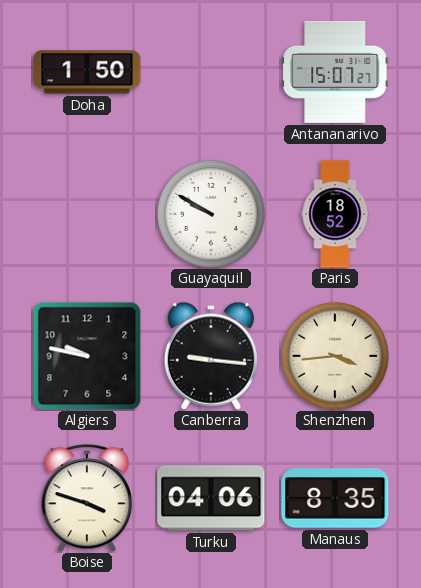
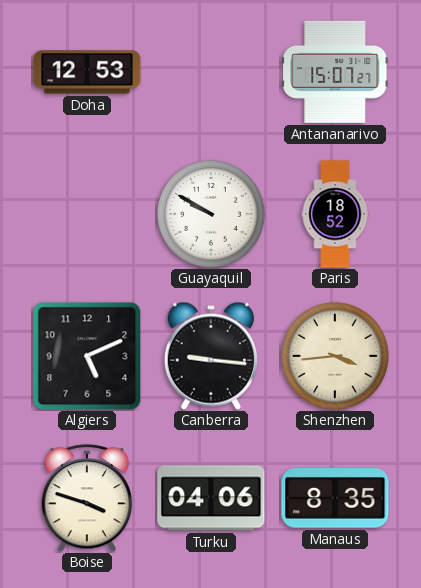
Doha: 1:50 -> 12:53 (87, 72)
Algiers: 9:47 -> 5:11 (87, 356)
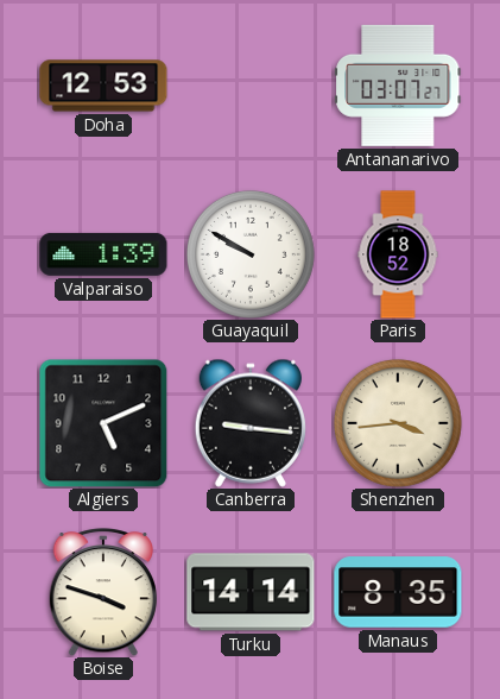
Antananarivo: 15:07 -> 03:07 (398, 86)
Valparaiso: none -> 1:39 (103, 254)
Turku: 04:06 -> 14:14 (251, 592)
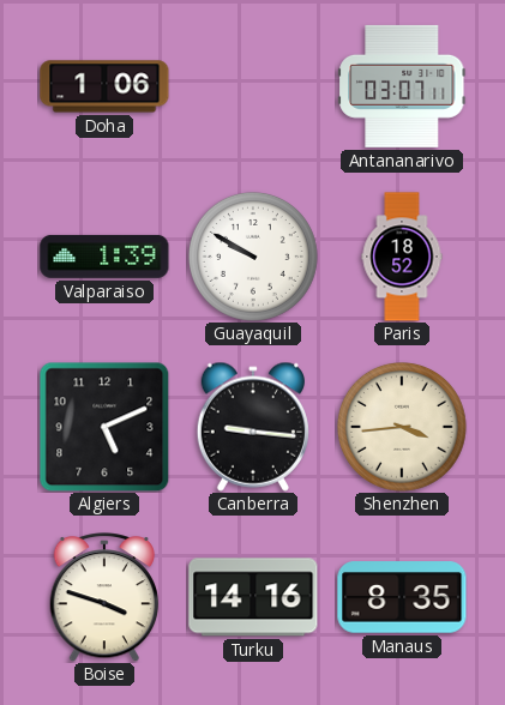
Doha: 12:53 -> 1:06 (104, 86)
Antananarivo: 03:07:27 -> 03:07:11 (402, 86)
Turku: 14:14 -> 14:16 (253, 597)
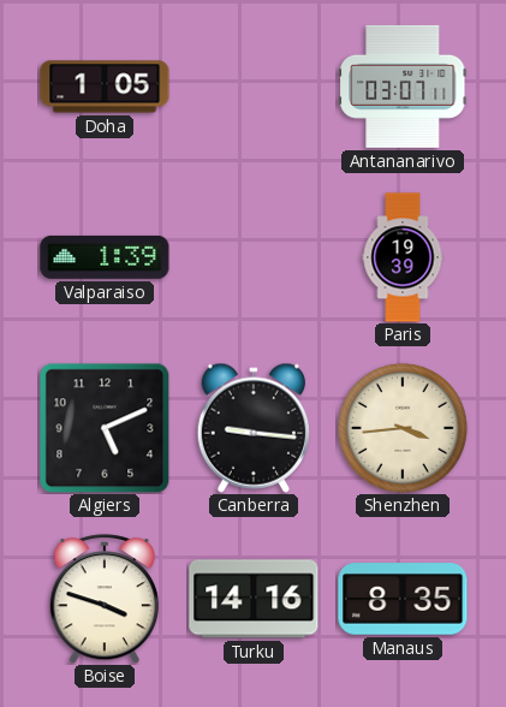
Doha: 1:06 -> 1:05 (105, 87)
Guayaquil: 9:50 -> none (253, 257)
Paris: 18:52 -> 19:39 (403, 257)
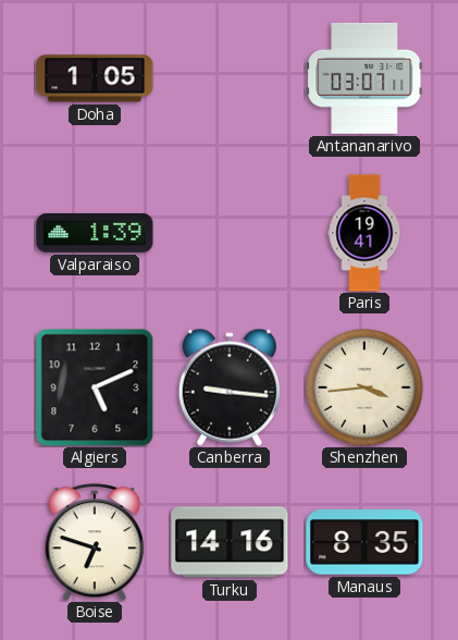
Paris: 19:39 -> 19:41 (364, 233)
Boise: 3:48 -> 6:48 (95, 543)
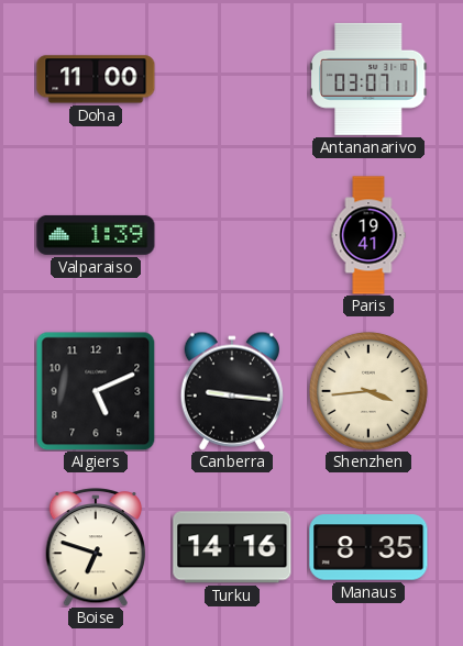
Doha: 1:05 -> 11:00 (96, 79)
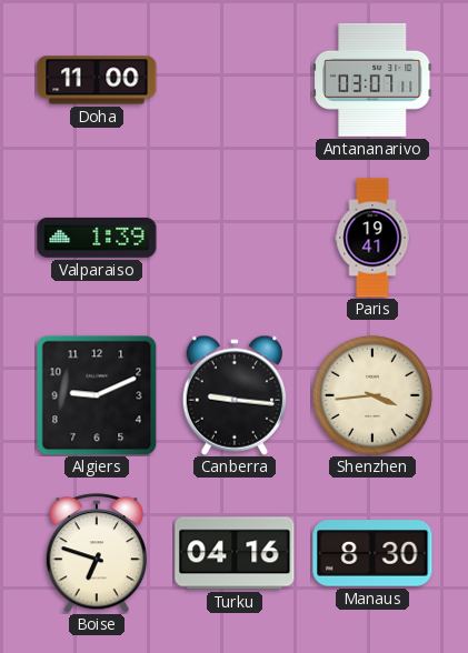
Algiers: 5:11 -> 9:11 (97, 395)
Turku: 14:16 -> 04:16 (235, 553)
Manaus: 8:35 -> 8:30 (372, 553)
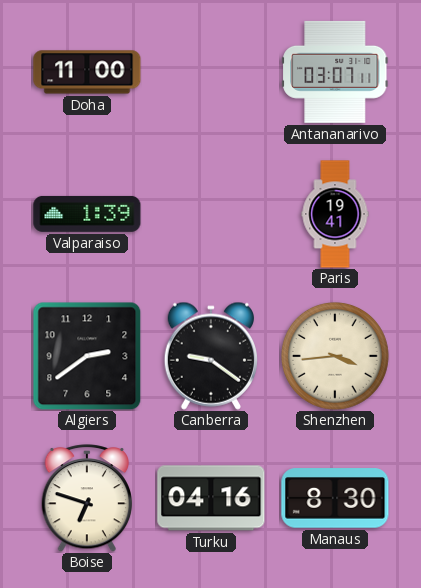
Algiers: 9:11 -> 2:39 (87, 356)
Canberra: 9:16 -> 9:21 (211, 356)
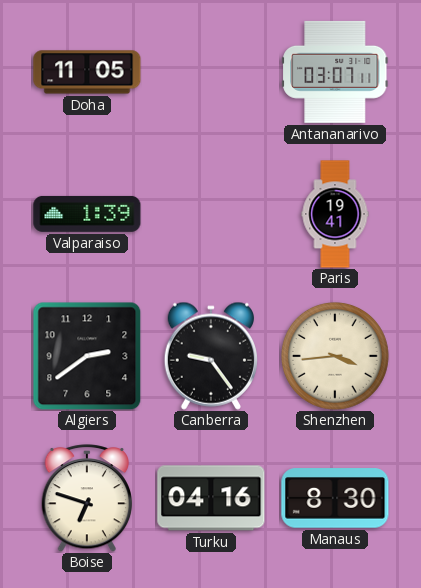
Doha: 11:00 -> 11:05 (87, 72)
Canberra: 9:21 -> 9:24 (211, 356)
